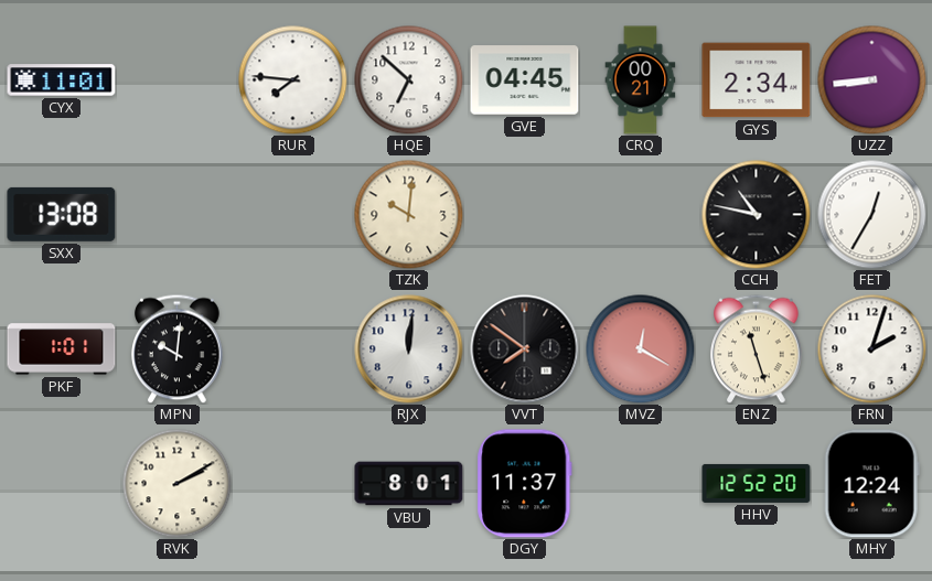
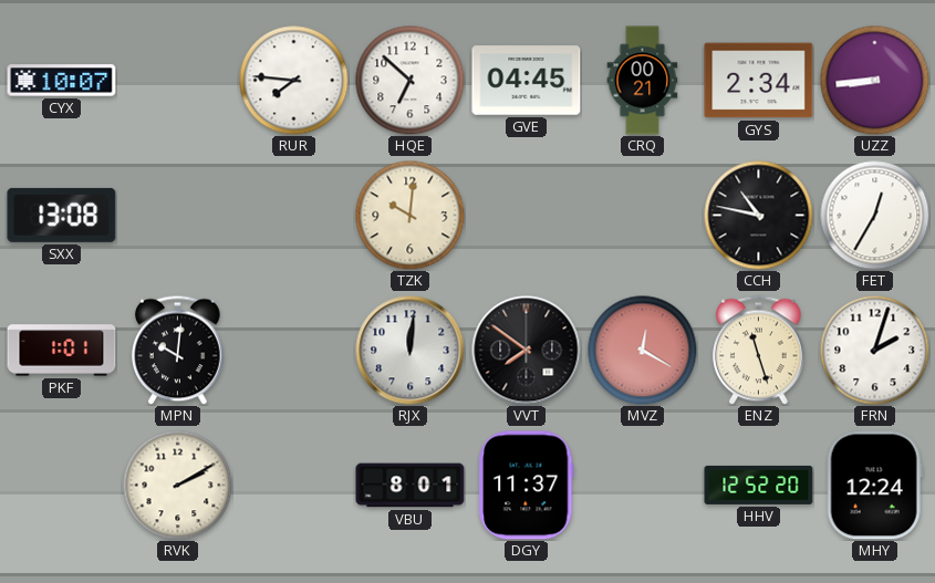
CYX: 11:01 -> 10:07 (62, 81)
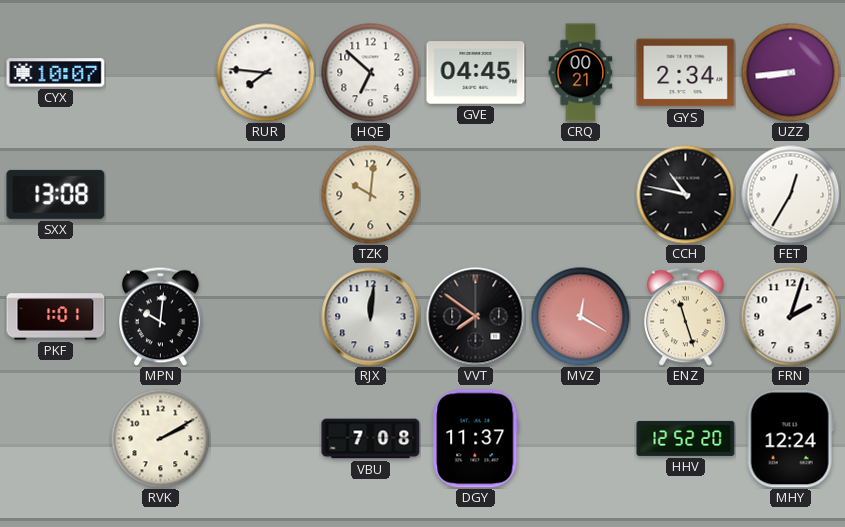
VBU: 8:01 -> 7:08 (371, 439)
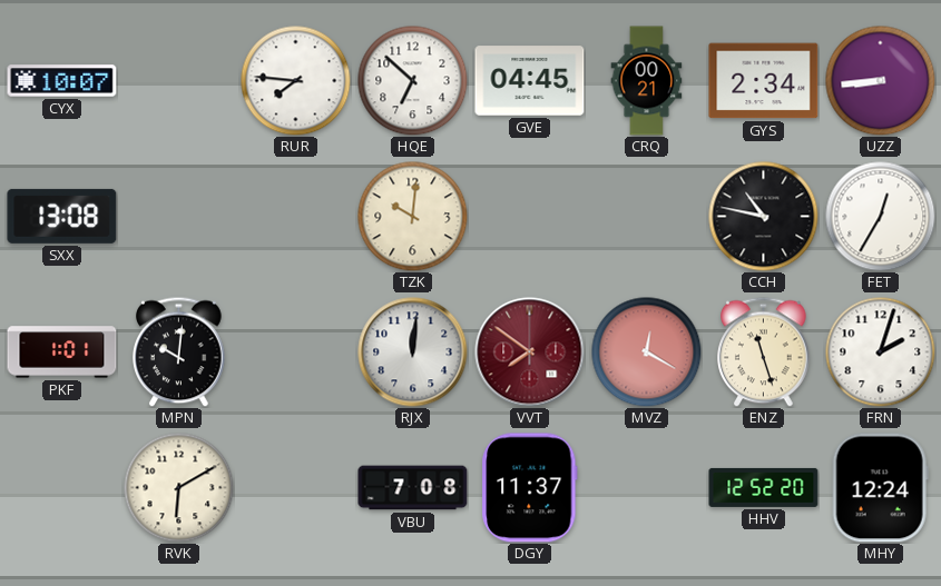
VVT dial: black -> burgundy (530, 352)
RVK: 2:10 -> 6:10 (179, 488)
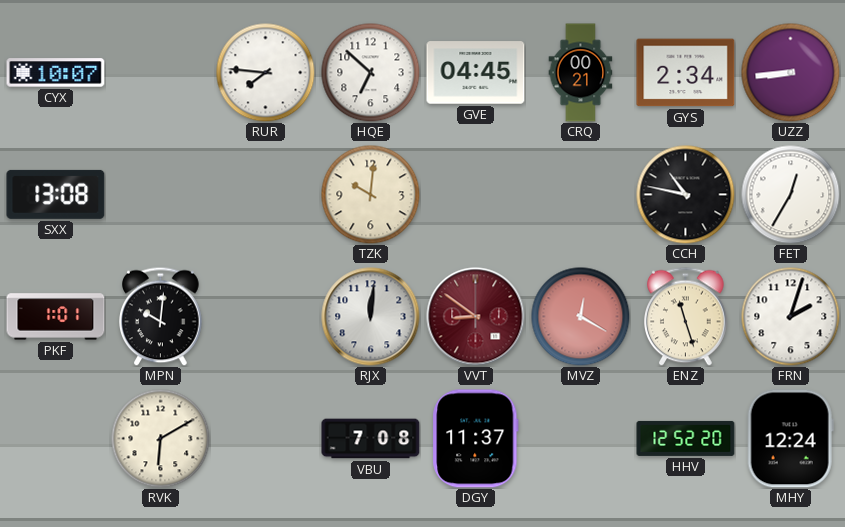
VVT: 7:51 -> 8:51 (476, 317)
